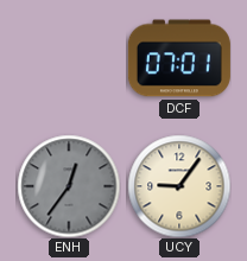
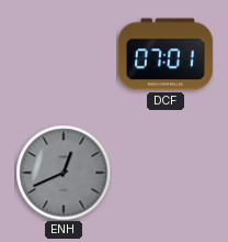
ENH: 12:36 -> 12:41 (64, 173)
UCY: 9:06 -> none (179, 186)
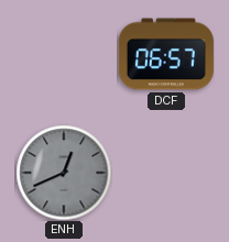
DCF: 07:01 -> 06:57 (166, 54)
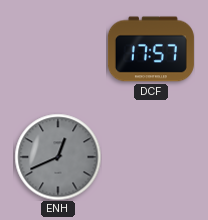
DCF: 06:57 -> 17:57 (151, 49)
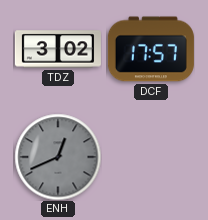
TDZ: none -> 3:02 (58, 49)
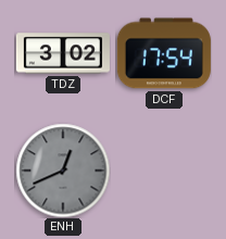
DCF: 17:57 -> 17:54 (164, 53)
